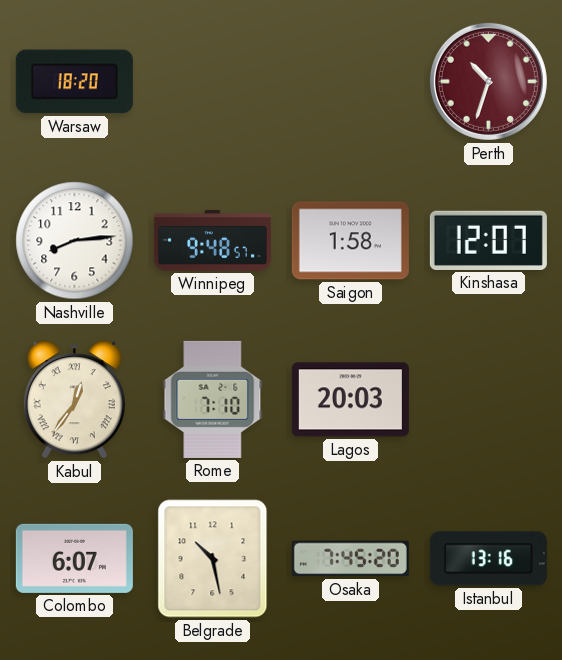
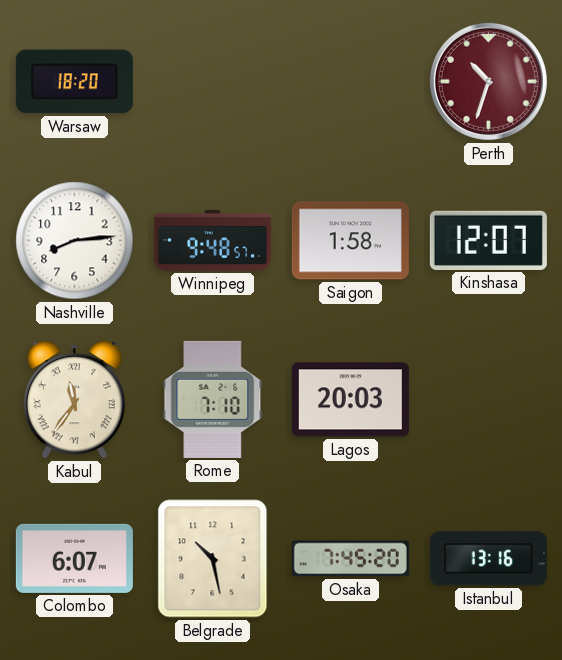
Kabul: 12:36 -> 11:36 (74, 400)
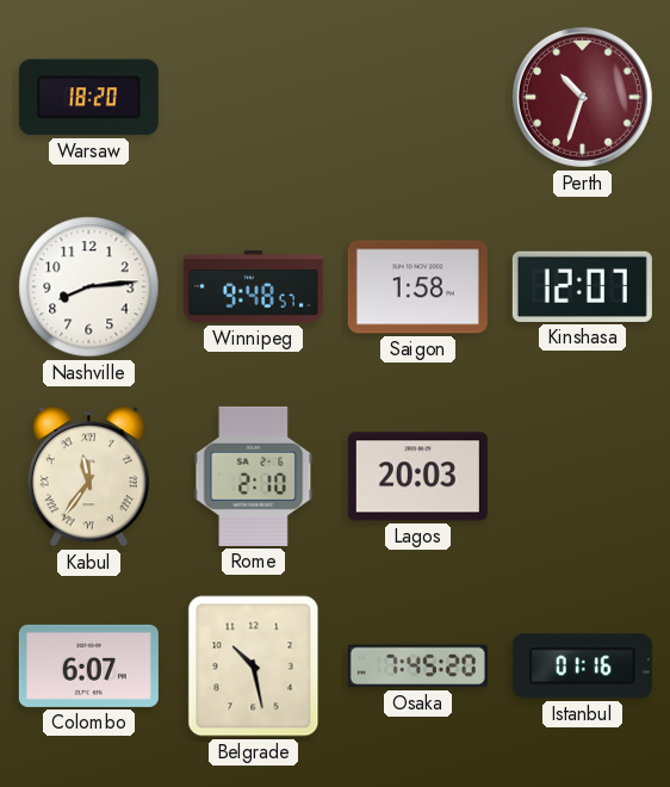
Rome: 7:10 -> 2:10 (254, 476)
Istanbul: 13:16 -> 01:16 (582, 667)
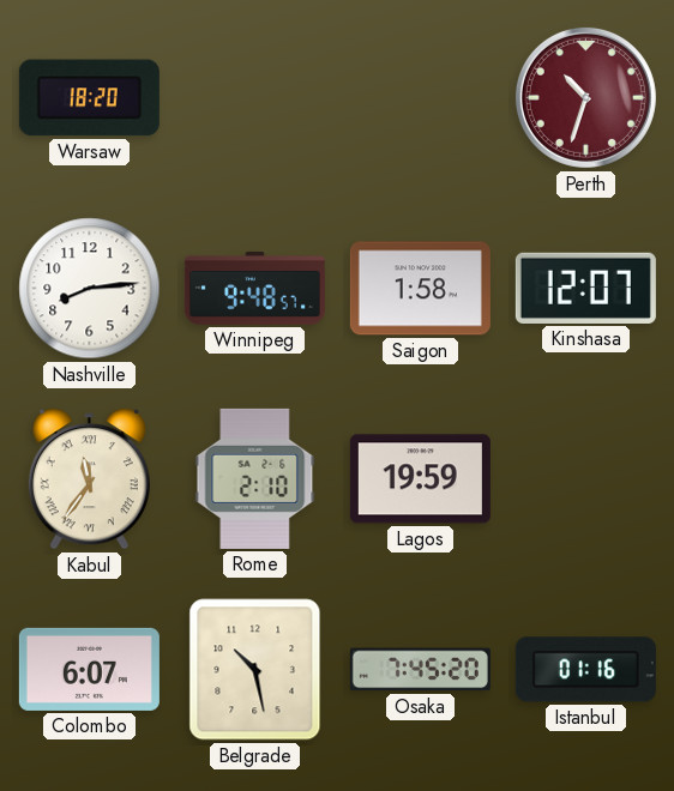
Lagos: 20:03 -> 19:59 (420, 479)
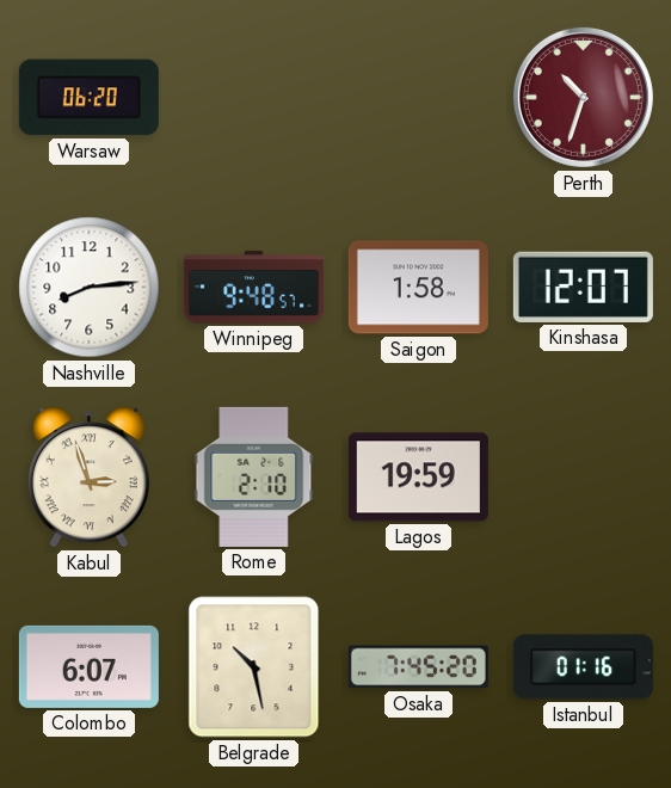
Warsaw: 18:20 -> 06:20 (88, 98)
Kabul: 11:36 -> 2:57 (88, 478)
